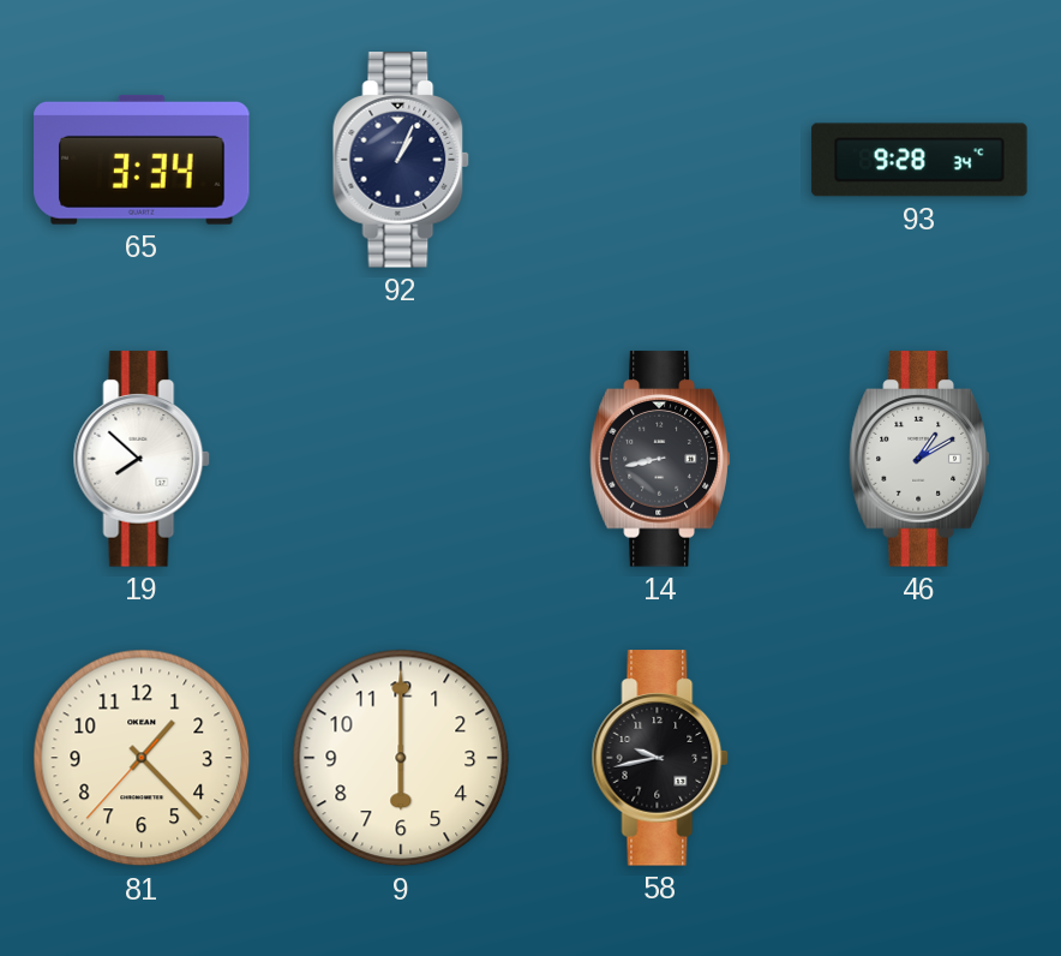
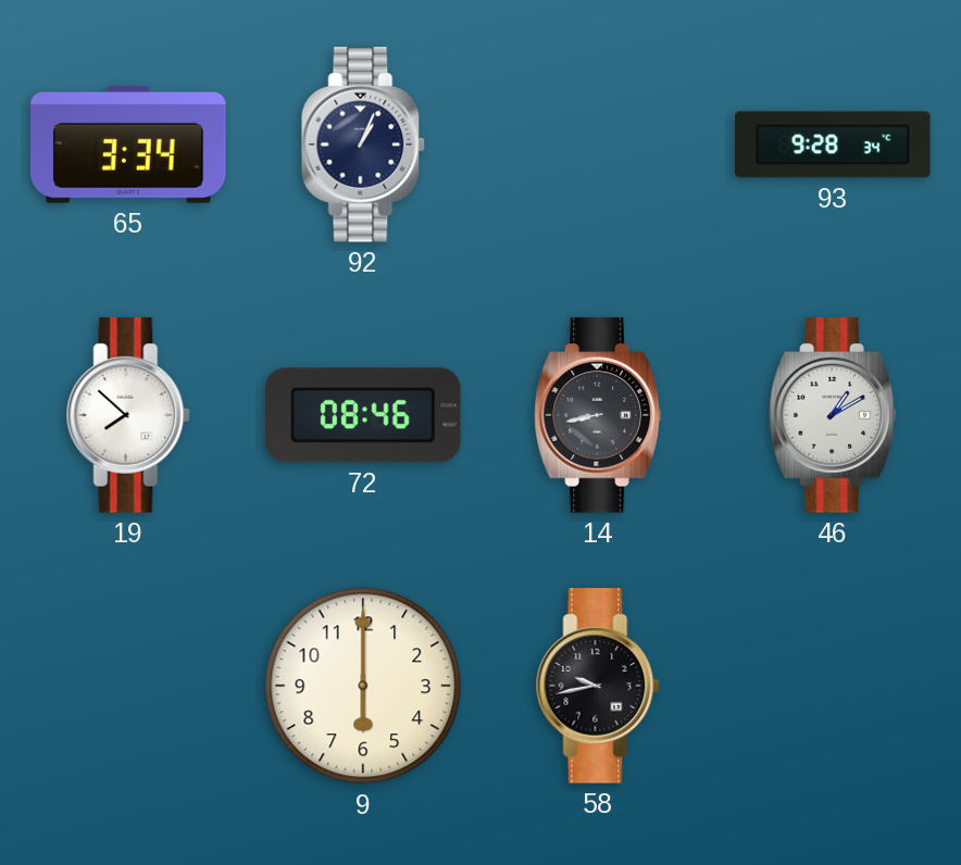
72: none -> 08:46 (363, 415)
81: 1:22 -> none (142, 758)
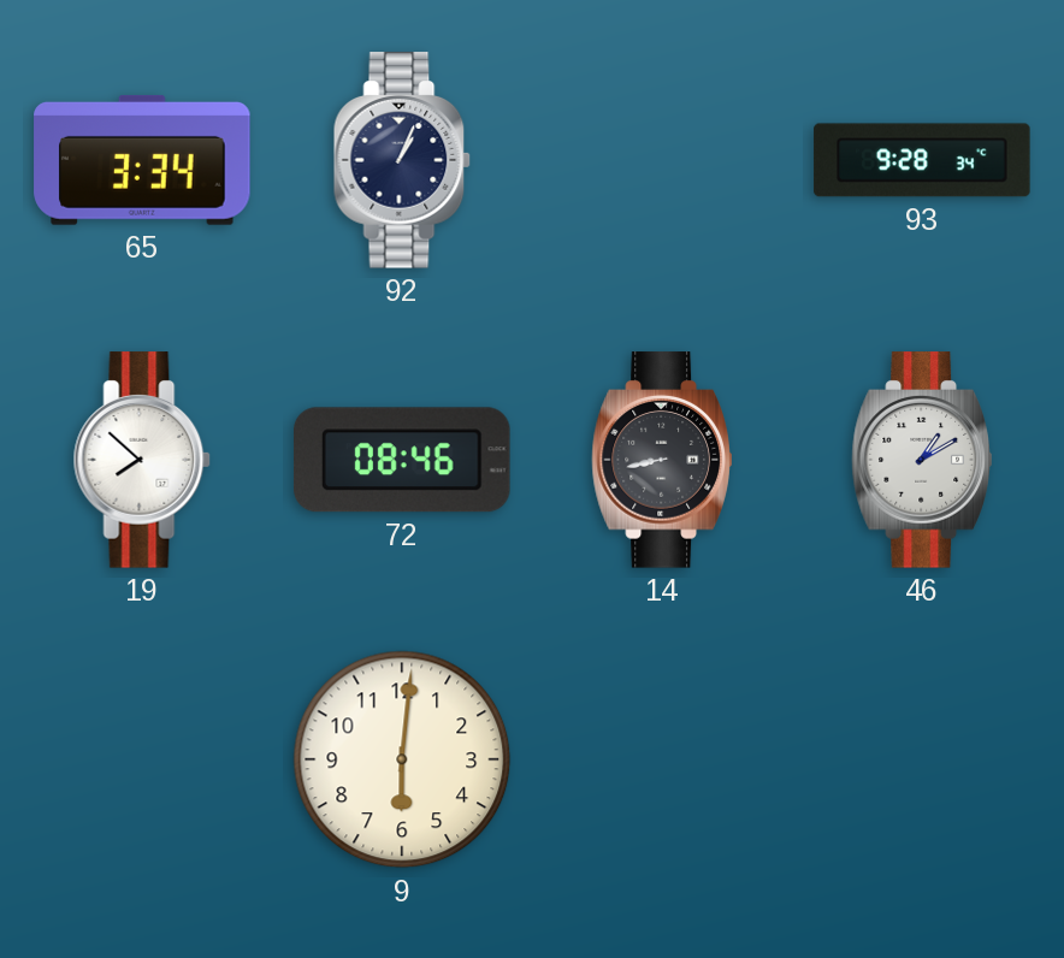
9: 6:00 -> 6:01 (402, 759)
58: 9:43 -> none (598, 686)
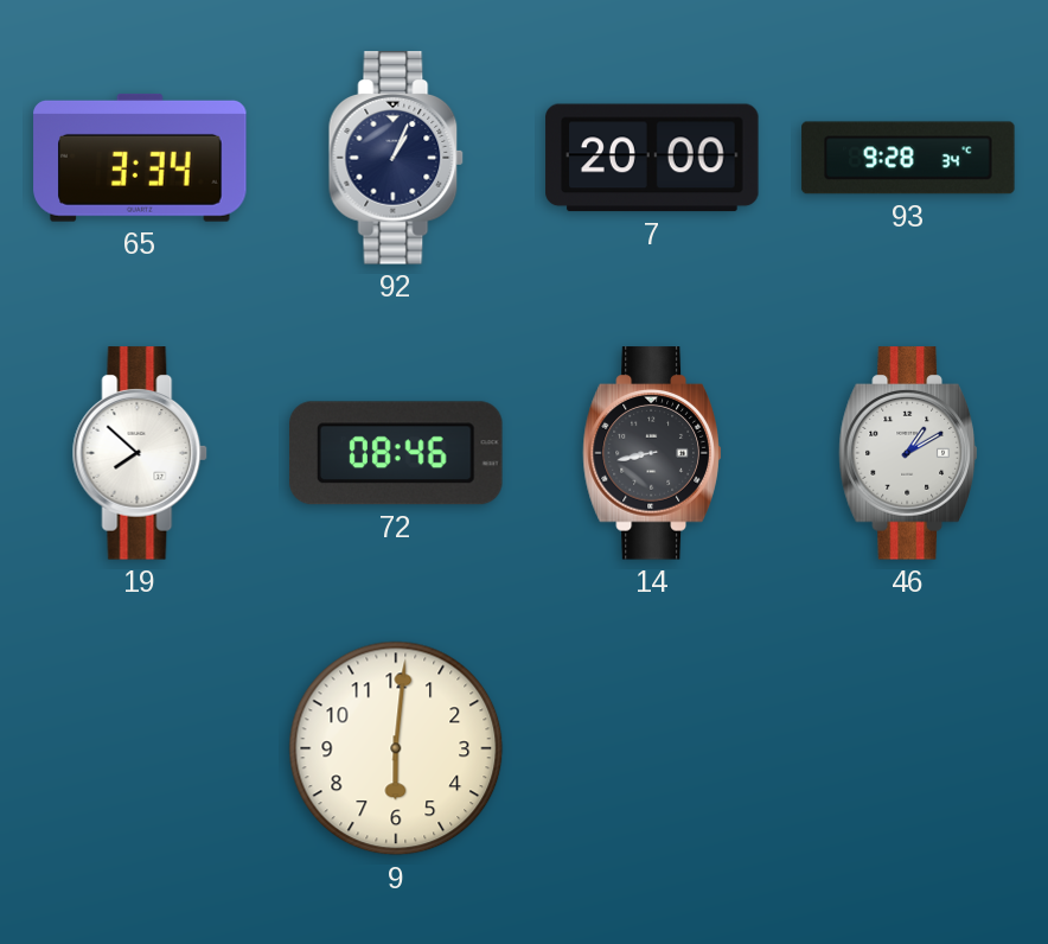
7: none -> 20:00 (652, 158)
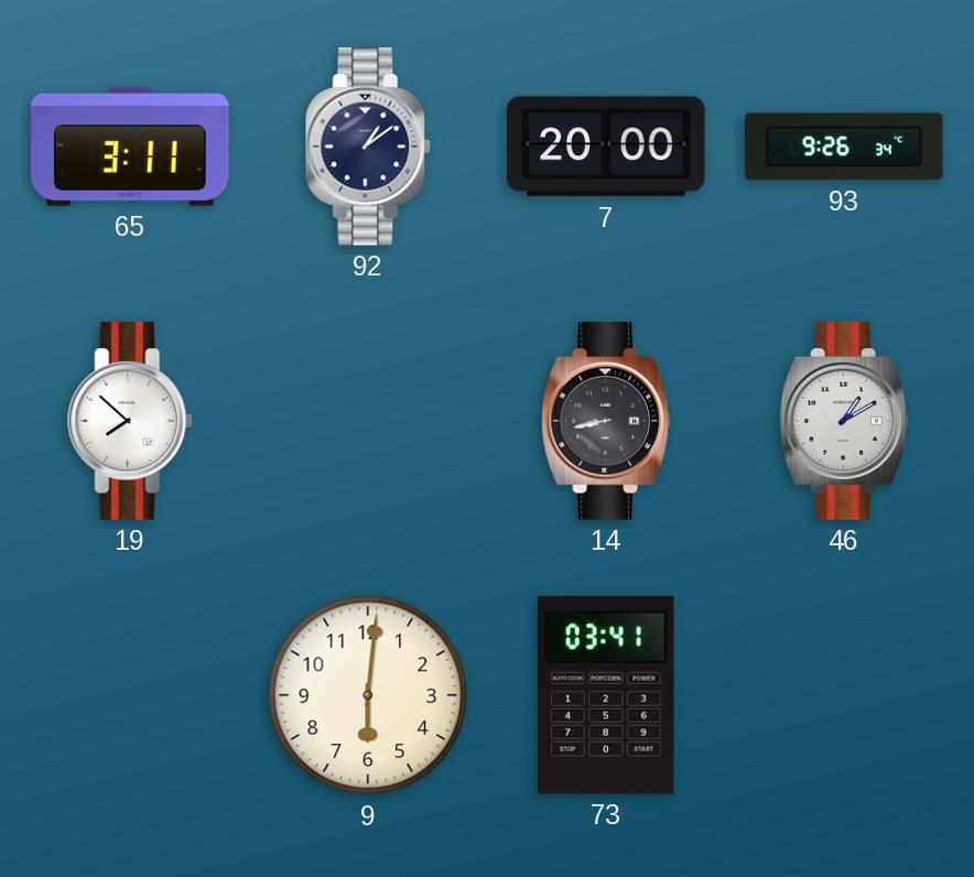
65: 3:34 -> 3:11 (130, 147)
92: 1:04 -> 1:09 (368, 147)
93: 9:28 -> 9:26 (844, 147)
72: 08:46 -> none (396, 453)
73: none -> 03:41 (607, 696)
